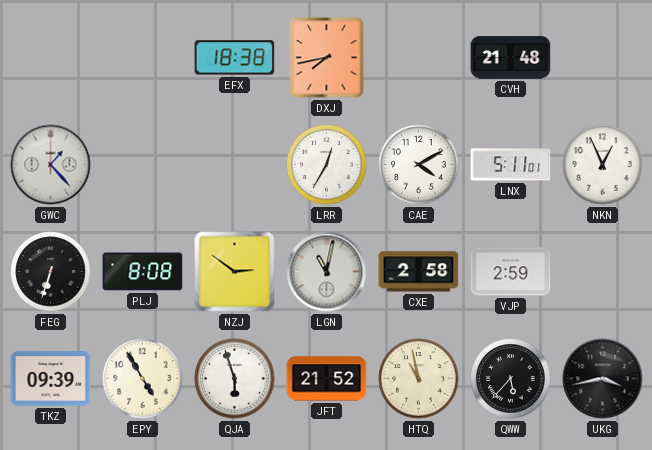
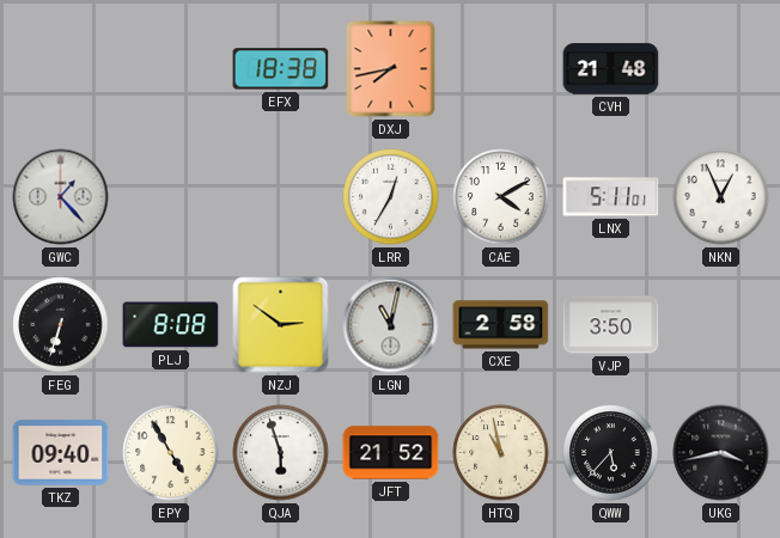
VJP: 2:59 -> 3:50 (611, 325)
TKZ: 09:39 -> 09:40 (61, 453)
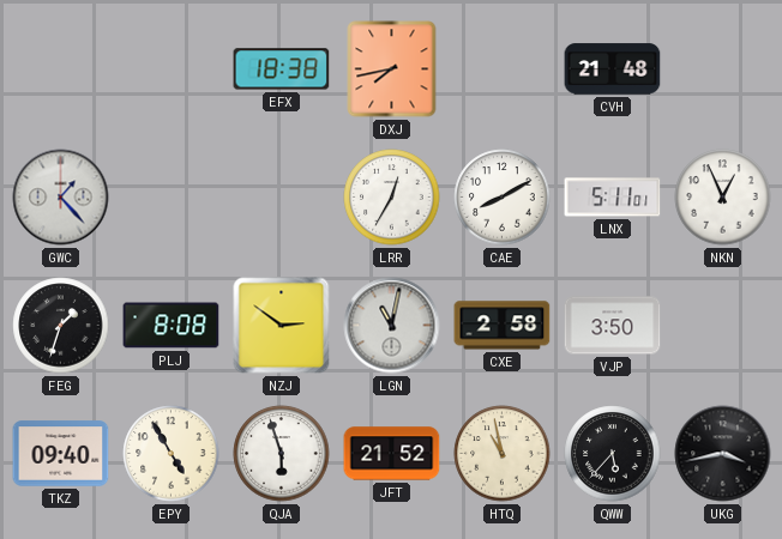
CAE: 4:10 -> 8:10 (503, 198)
FEG: 6:33 -> 1:33 (61, 326)
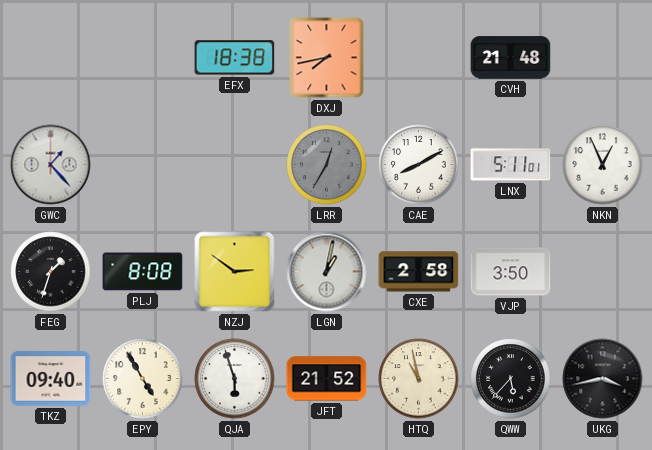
LRR dial: white -> grey (327, 165)
LGN: 11:02 -> 1:02 (327, 272)
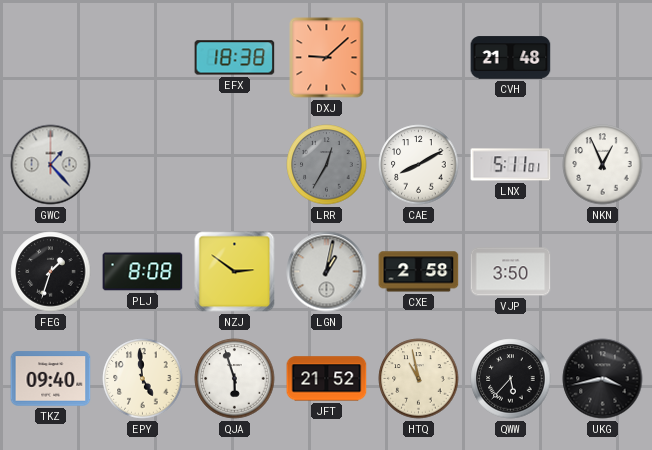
DXJ: 7:43 -> 9:08 (327, 58)
EPY: 4:55 -> 4:59 (143, 379)
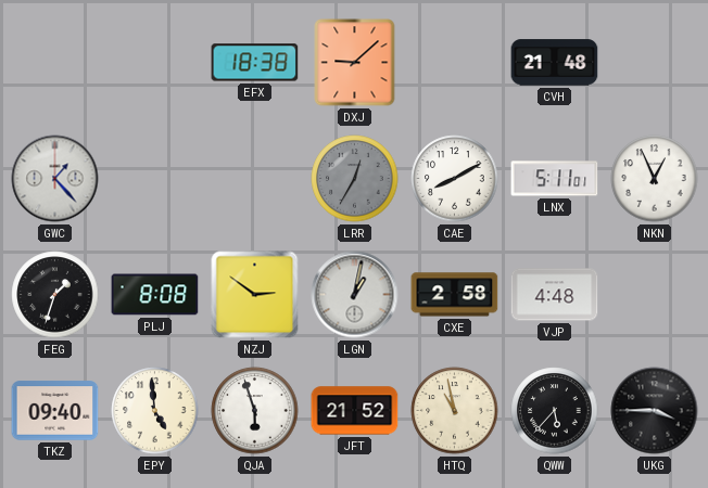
VJP: 3:50 -> 4:48 (555, 295)
UKG: 3:43 -> 3:45 (655, 411)
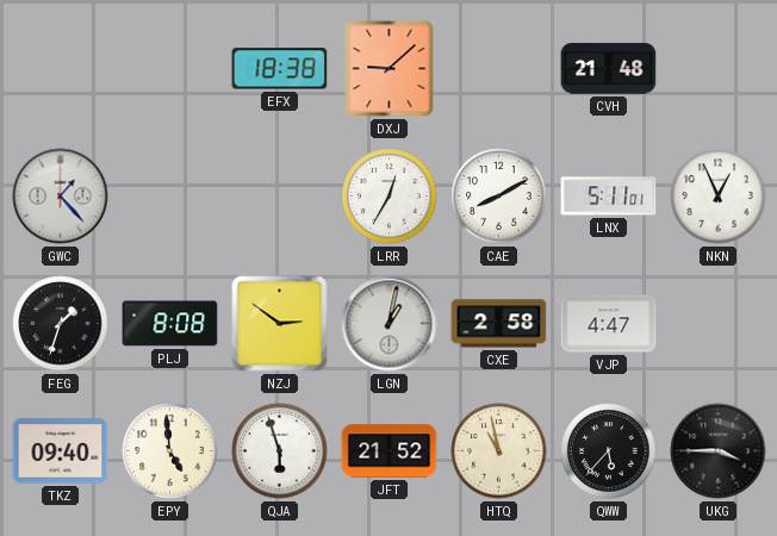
LRR dial: grey -> white (390, 197)
VJP: 4:48 -> 4:47 (609, 324)
